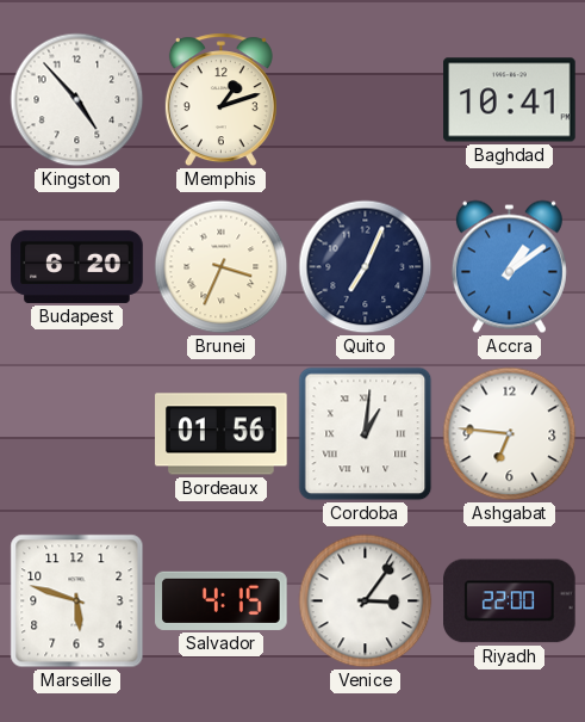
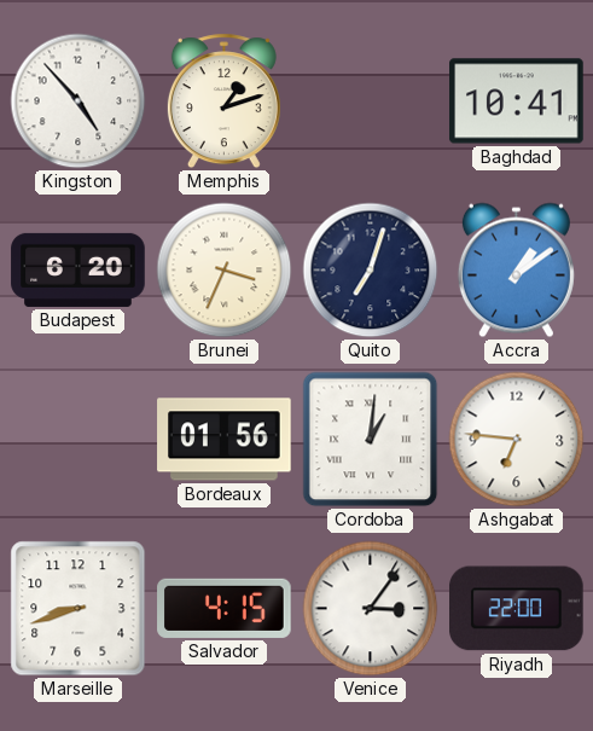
Quito: 7:04 -> 7:03 (371, 271)
Marseille: 5:48 -> 8:42 (79, 609)
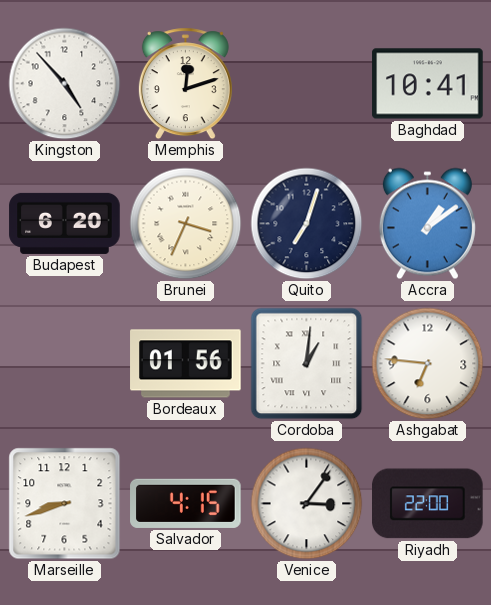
Memphis: 1:12 -> 12:12 (185, 84)
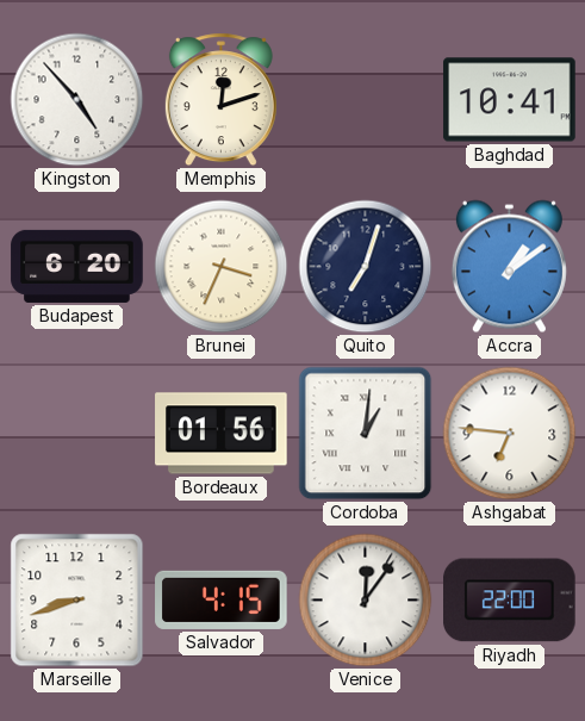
Venice: 3:06 -> 12:06 (366, 601)
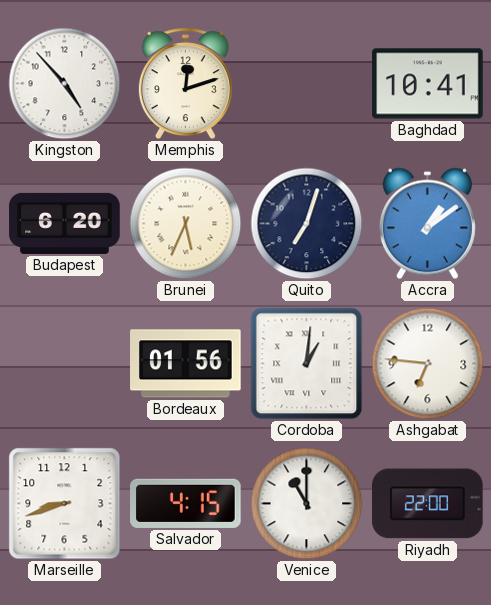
Brunei: 3:34 -> 5:34 (186, 224)
Venice: 12:06 -> 11:00 (307, 504)
